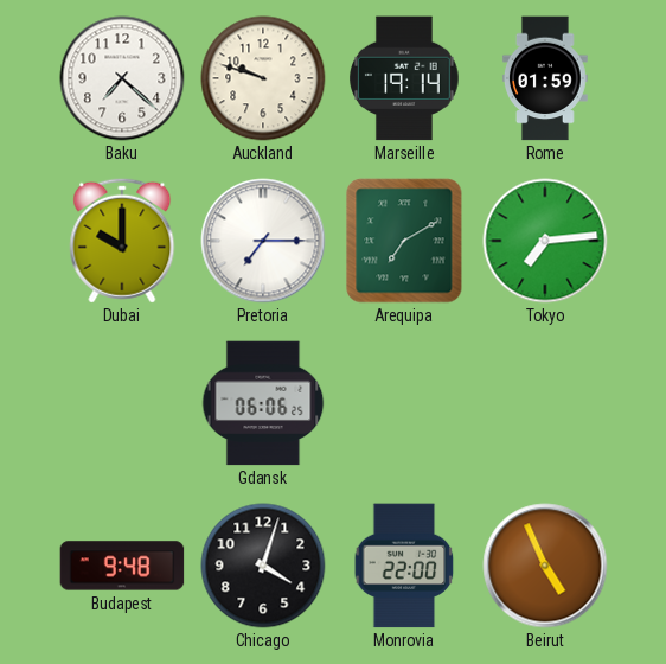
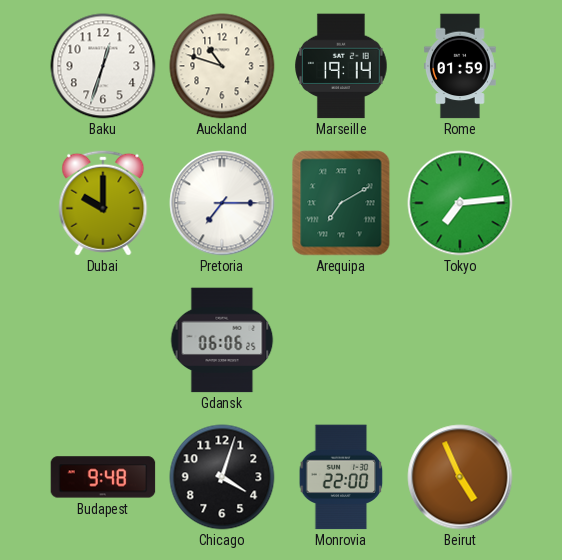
Baku: 7:22 -> 12:33 (103, 66)
Auckland: 9:48 -> 10:48 (222, 66)
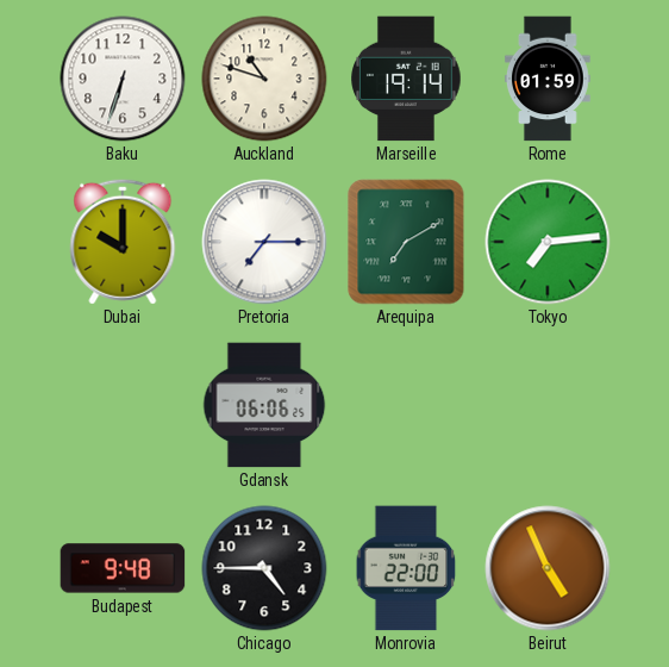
Baku: 12:33 -> 6:33 (123, 79)
Chicago: 4:03 -> 4:45 (264, 568)
